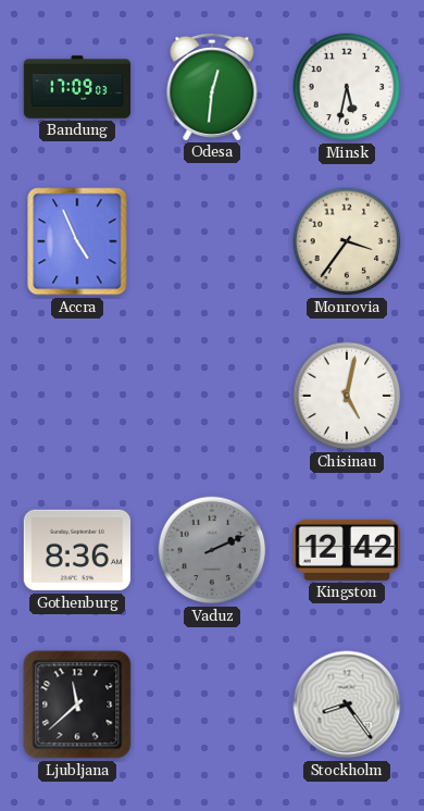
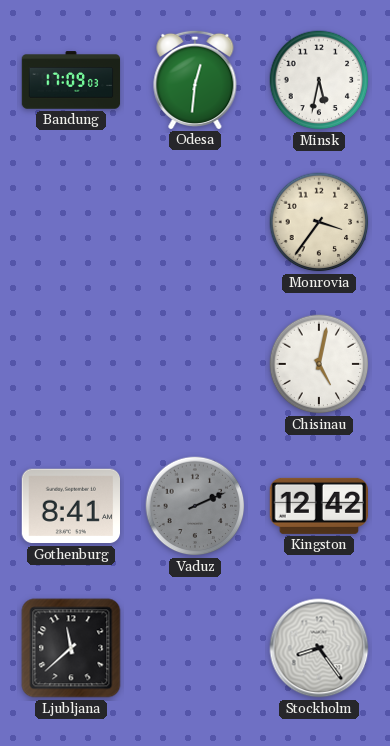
Accra: 4:56 -> none (77, 241)
Gothenburg: 8:36 -> 8:41 (70, 506)
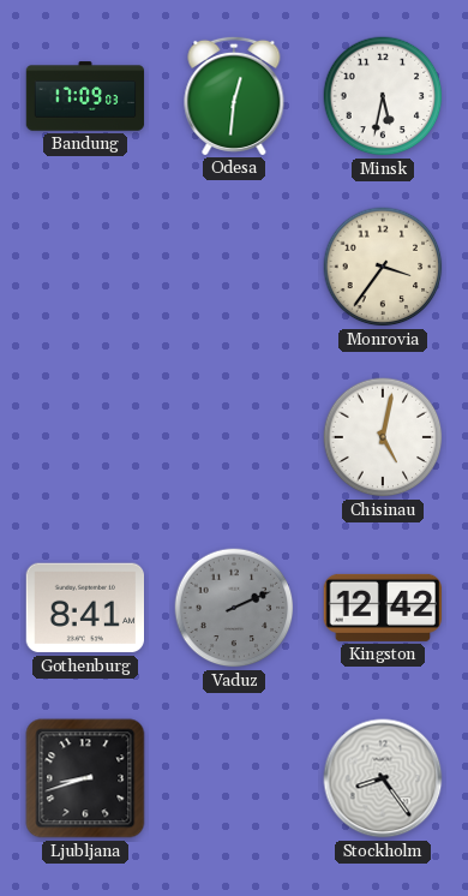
Ljubljana: 11:38 -> 8:42 (85, 778)
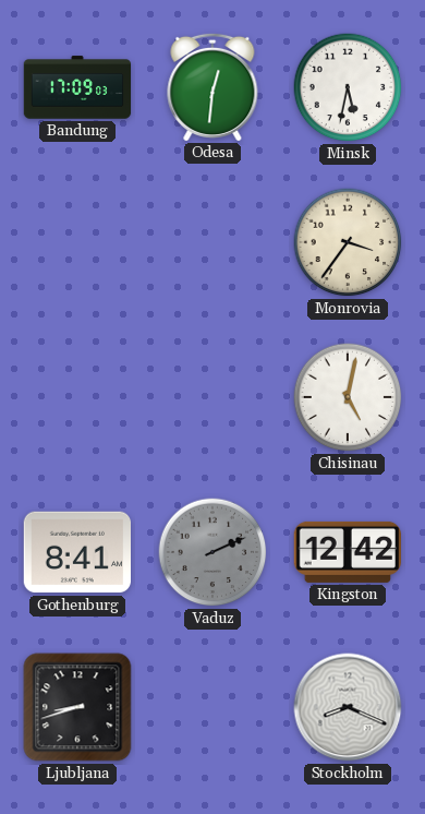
Stockholm: 8:24 -> 8:19 (348, 707)
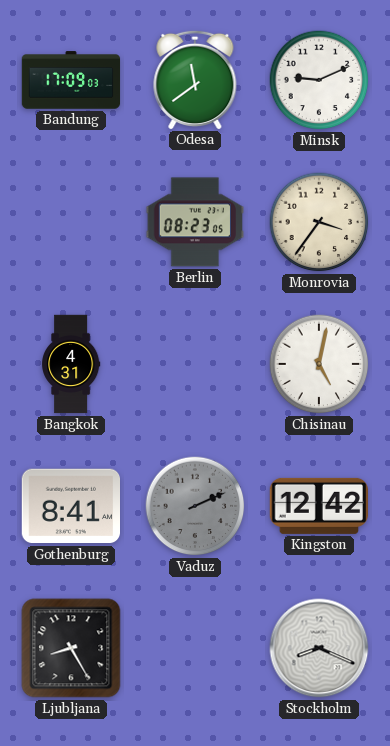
Odesa: 12:31 -> 11:39 (195, 79)
Minsk: 5:32 -> 9:11 (319, 80)
Berlin: none -> 08:23 (195, 222)
Bangkok: none -> 4:31 (72, 364)
Ljubljana: 8:42 -> 8:25 (71, 648)
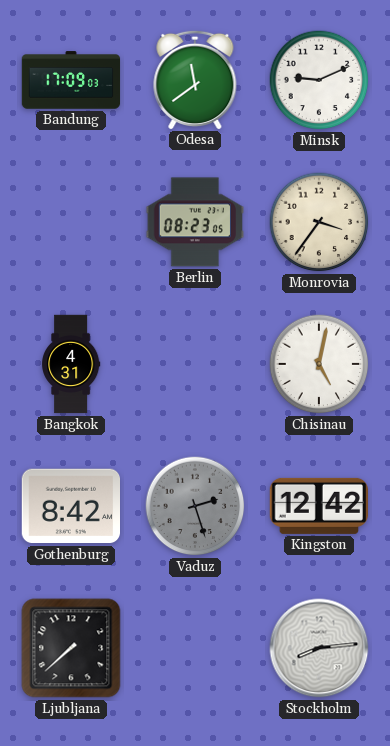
Gothenburg: 8:41 -> 8:42 (70, 506)
Vaduz: 2:11 -> 2:27 (195, 506)
Ljubljana: 8:25 -> 7:38 (71, 648)
Stockholm: 8:19 -> 8:14 (319, 648)
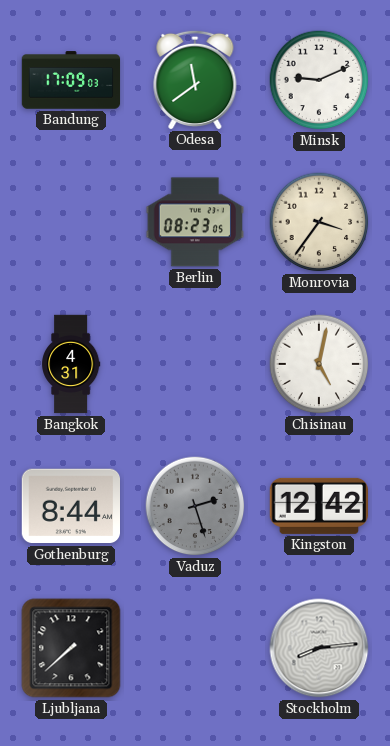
Gothenburg: 8:42 -> 8:44 (70, 506)
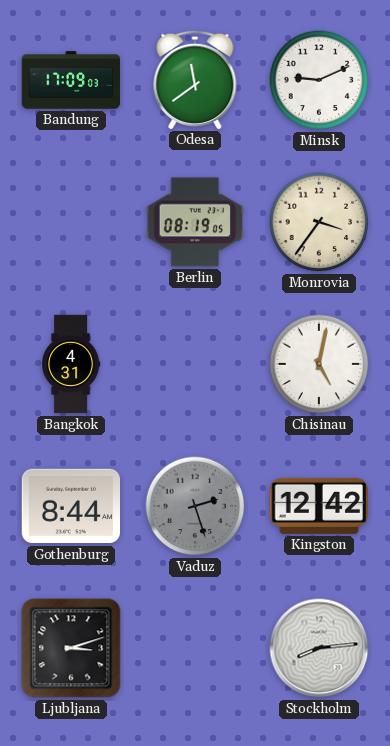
Berlin: 08:23 -> 08:19 (195, 222)
Ljubljana: 7:38 -> 3:12 (71, 648)
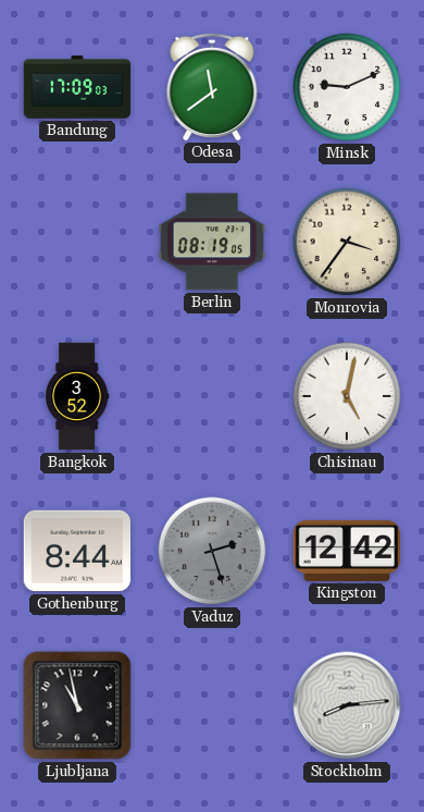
Bangkok: 4:31 -> 3:52 (78, 396)
Ljubljana: 3:12 -> 10:58 (77, 705)
